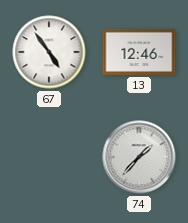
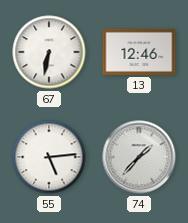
67: 4:54 -> 6:32 (49, 52)
55: none -> 5:14 (49, 157)
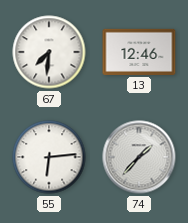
67: 6:32 -> 7:31 (49, 52)
55: 5:14 -> 6:14 (49, 157)
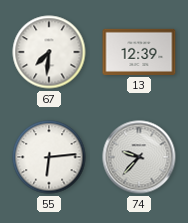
13: 12:46 -> 12:39 (139, 52)
74: 1:37 -> 9:37 (139, 157)
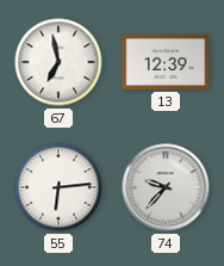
67: 7:31 -> 6:58 (58, 62)
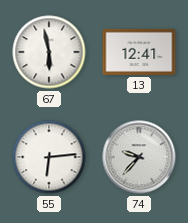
67: 6:58 -> 5:58 (49, 52)
13: 12:39 -> 12:41 (139, 52)
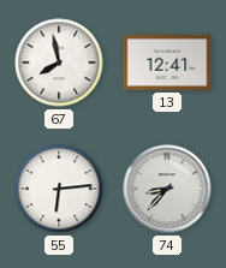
67: 5:58 -> 7:58 (59, 62)
74: 9:37 -> 8:37 (167, 189)
